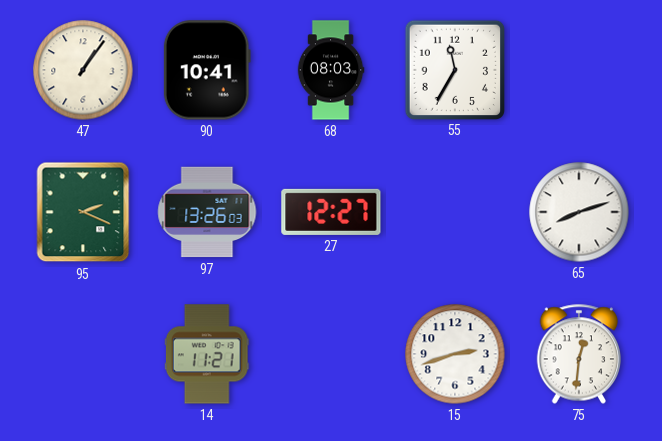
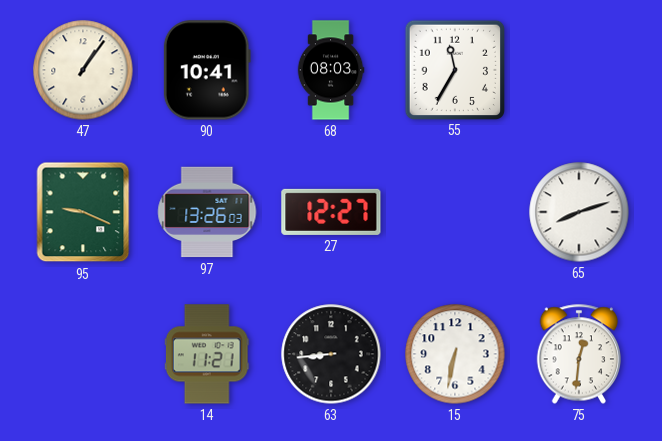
95: 2:19 -> 9:19 (83, 212)
63: none -> 8:44 (331, 354)
15: 2:42 -> 6:32 (455, 354)
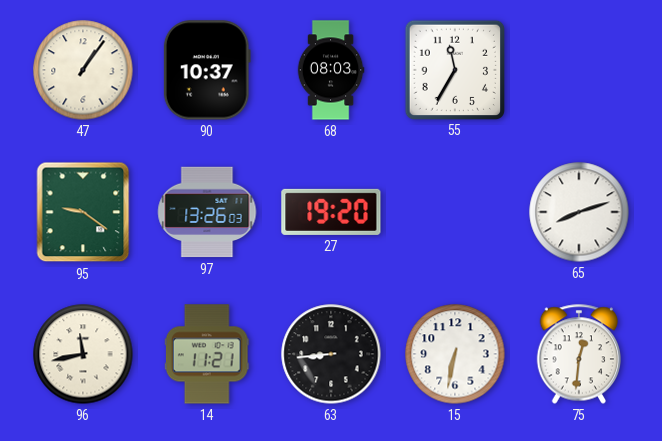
90: 10:41 -> 10:37 (207, 70)
95: 9:19 -> 9:21 (83, 212)
27: 12:27 -> 19:20 (331, 212)
96: none -> 11:43 (83, 354)
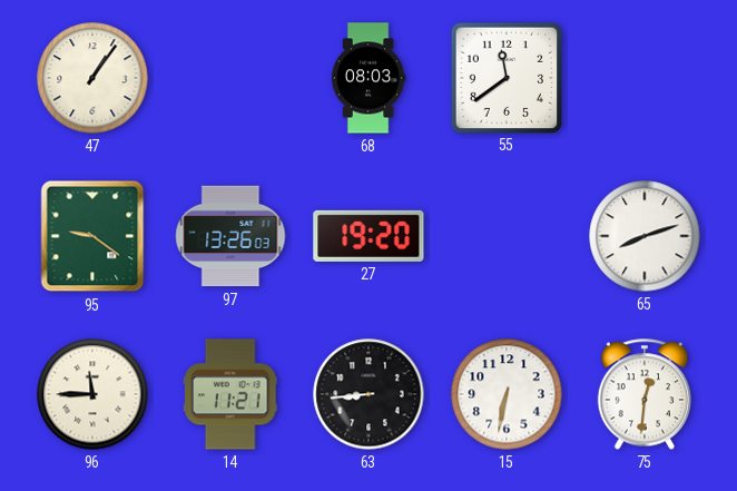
90: 10:37 -> none (207, 70)
55: 11:35 -> 11:39 (505, 77)
96: 11:43 -> 11:45 (92, 394)
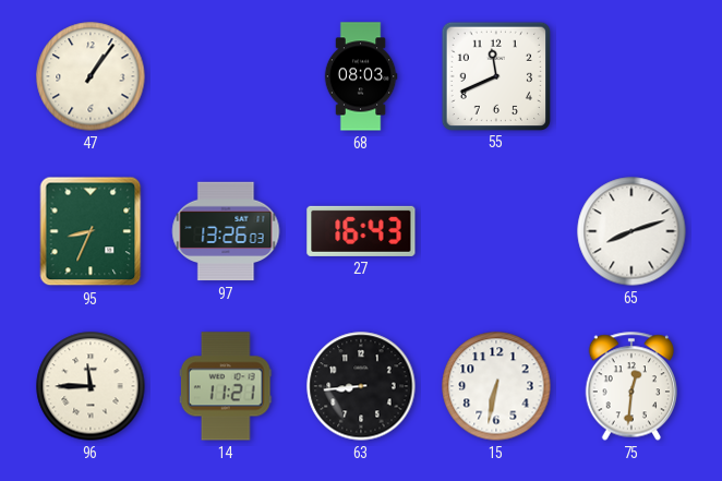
55: 11:39 -> 11:41 (495, 75)
95: 9:21 -> 8:34 (91, 231)
27: 19:20 -> 16:43 (361, 231)
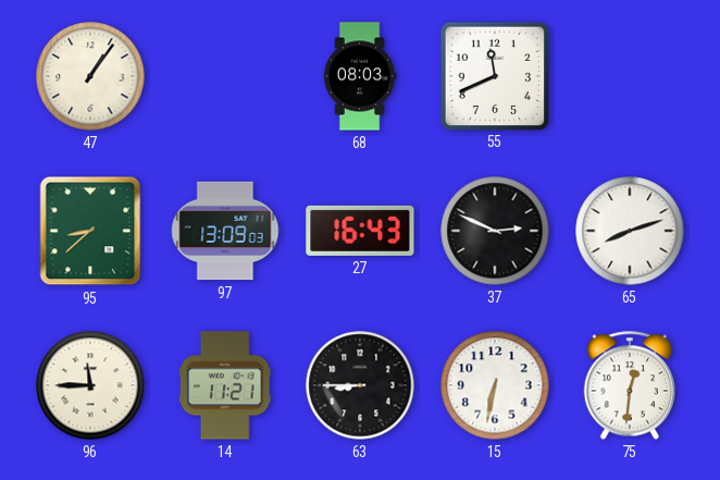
95: 8:34 -> 8:38 (90, 231)
97: 13:26 -> 13:09 (225, 231)
37: none -> 2:49 (495, 231)
63: 8:44 -> 8:45 (360, 385)
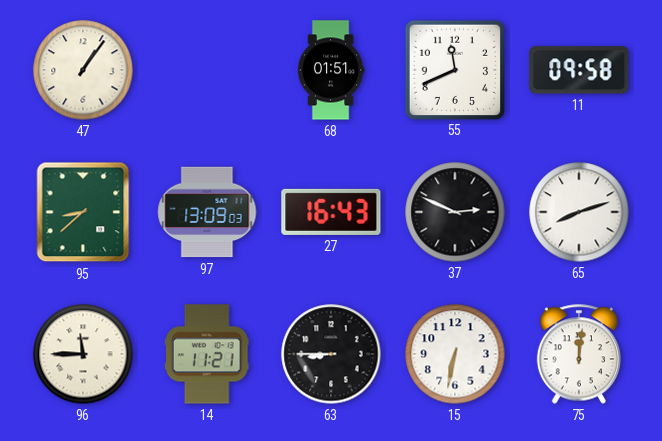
68: 08:03 -> 01:51 (331, 70)
11: none -> 09:58 (579, 70)
75: 12:31 -> 12:01 (579, 354)
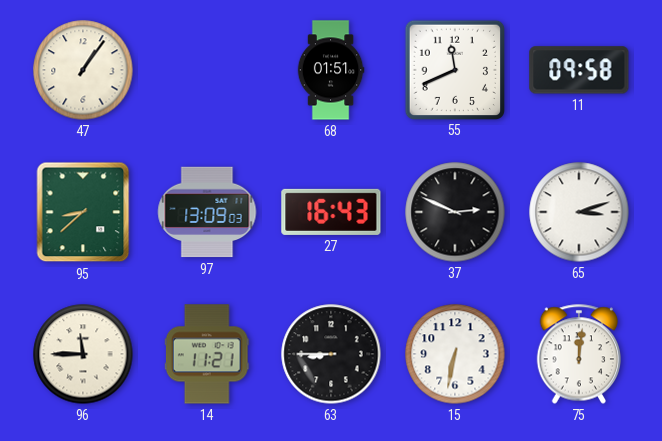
65: 8:12 -> 3:12 (579, 212)
